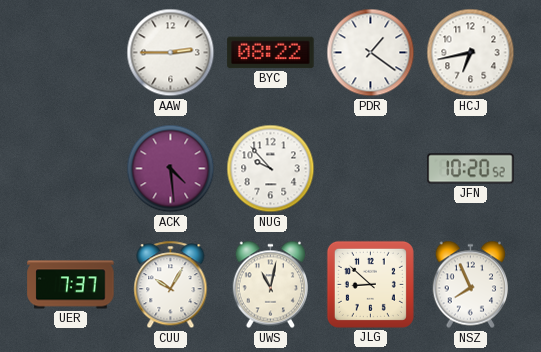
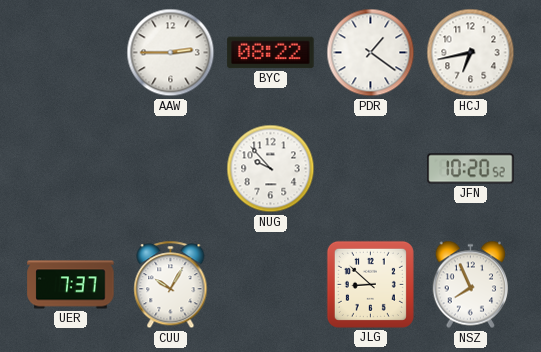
ACK: 4:29 -> none (171, 169)
UWS: 11:02 -> none (270, 285)
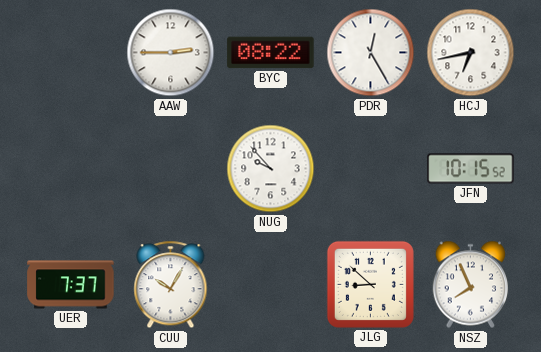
PDR: 1:21 -> 12:25 (371, 53)
JFN: 10:20 -> 10:15 (471, 169)
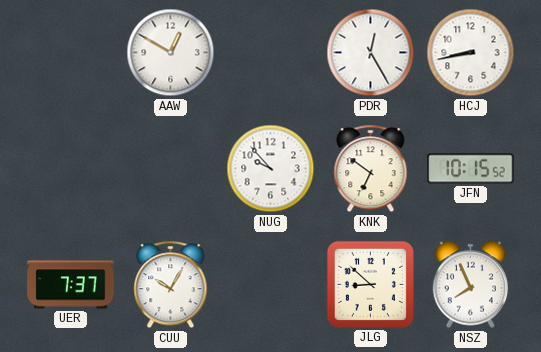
AAW: 2:45 -> 12:50 (171, 53)
BYC: 08:22 -> none (271, 53)
HCJ: 6:43 -> 8:43 (471, 53)
KNK: none -> 6:51 (371, 169)
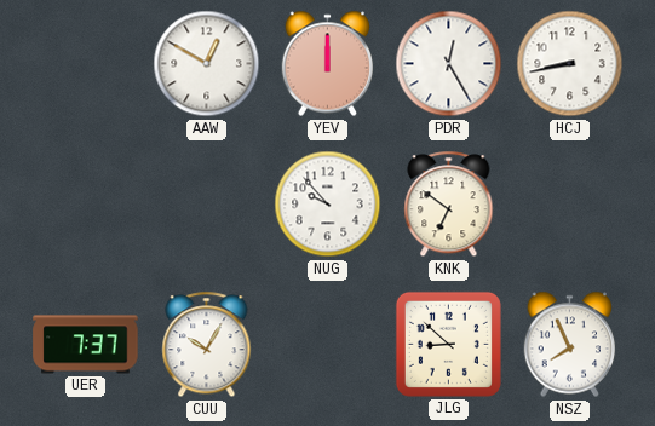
YEV: none -> 12:00 (327, 64)
JFN: 10:15 -> none (471, 169)
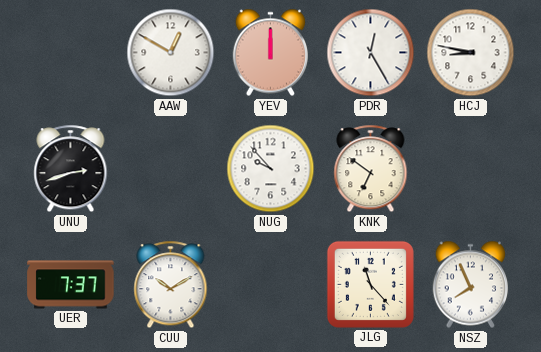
HCJ: 8:43 -> 8:47 (471, 53)
UNU: none -> 2:42 (71, 169)
CUU: 10:05 -> 10:10 (171, 285)
JLG: 8:52 -> 11:23 (370, 284)
